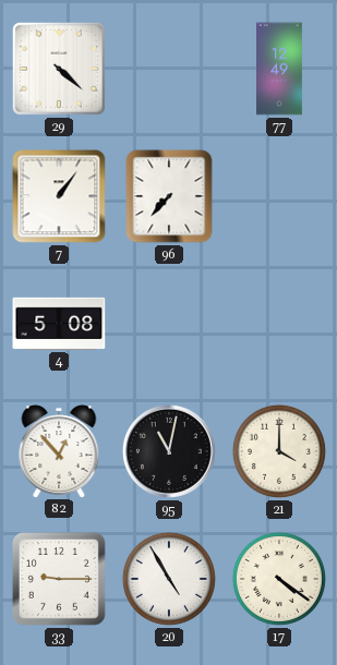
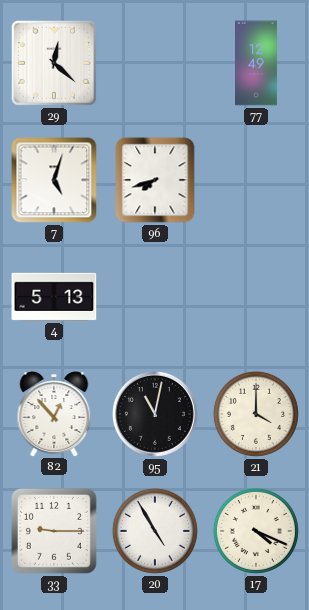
29: 4:22 -> 12:22 (54, 63)
7: 1:06 -> 5:03 (54, 180)
96: 7:37 -> 7:42 (155, 180)
4: 5:08 -> 5:13 (54, 297)
17: 4:21 -> 4:19 (256, 531)
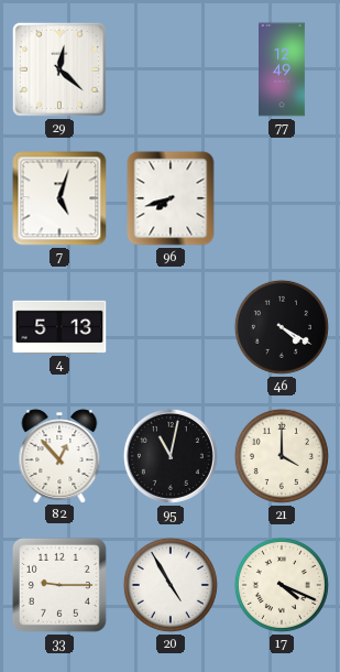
46: none -> 4:20 (282, 327)
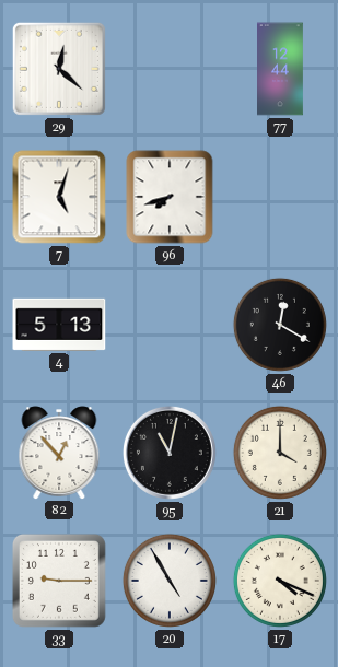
77: 12:49 -> 12:44 (281, 69)
46: 4:20 -> 12:20 (280, 325)
